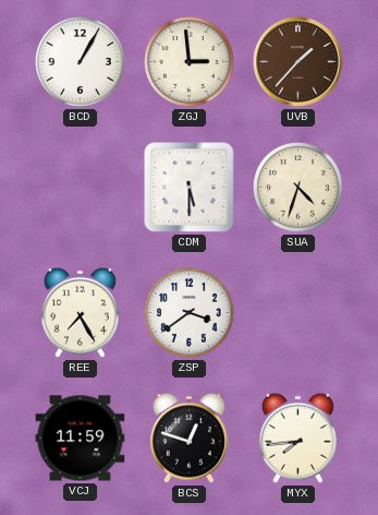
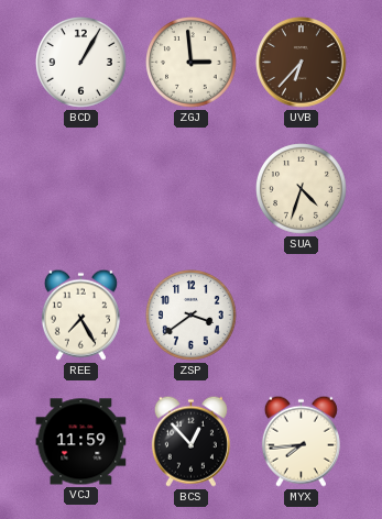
UVB: 1:37 -> 6:37 (302, 63)
CDM: 5:30 -> none (190, 188)
BCS: 12:48 -> 12:53 (190, 441)
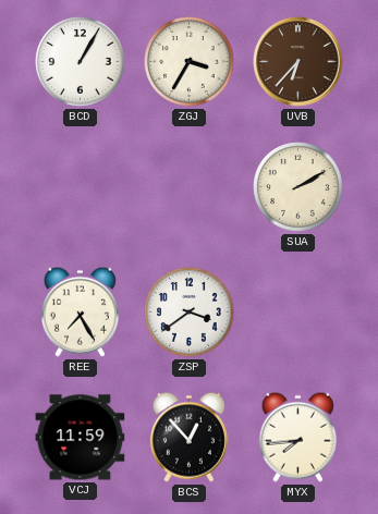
ZGJ: 2:59 -> 3:35 (190, 62)
SUA: 4:33 -> 2:10 (298, 187)
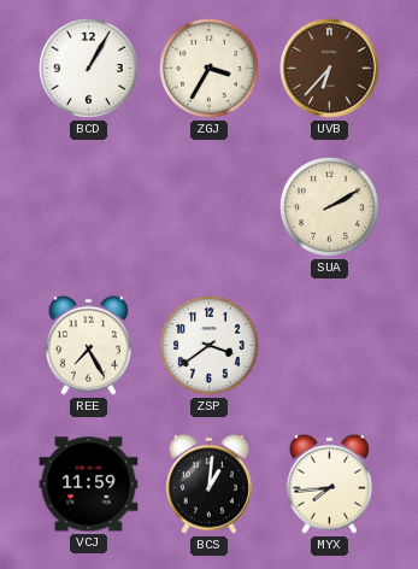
BCS: 12:53 -> 1:01 (208, 483)
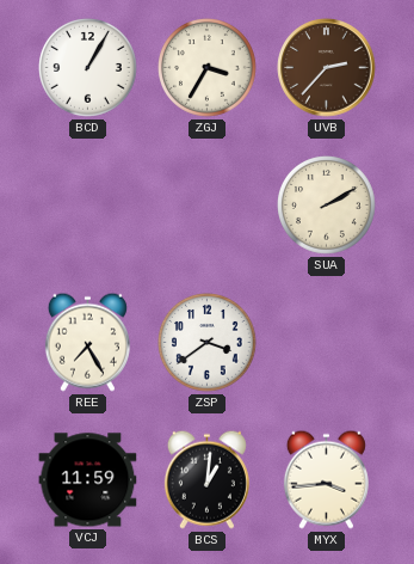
UVB: 6:37 -> 2:37 (327, 68)
MYX: 7:44 -> 3:44 (326, 479)
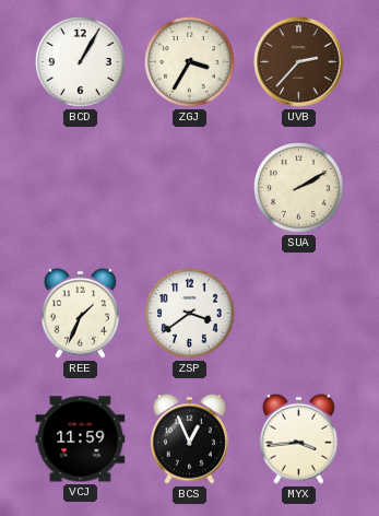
REE: 7:25 -> 1:34 (80, 313)
BCS: 1:01 -> 12:56 (189, 438)
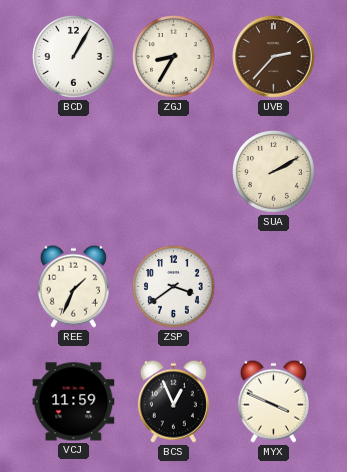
ZGJ: 3:35 -> 8:35 (174, 57)
MYX: 3:44 -> 3:49 (273, 401)
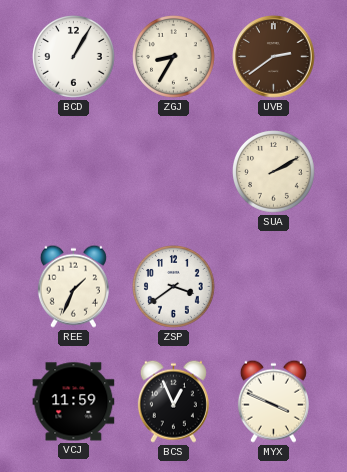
UVB: 2:37 -> 2:39 (274, 57)
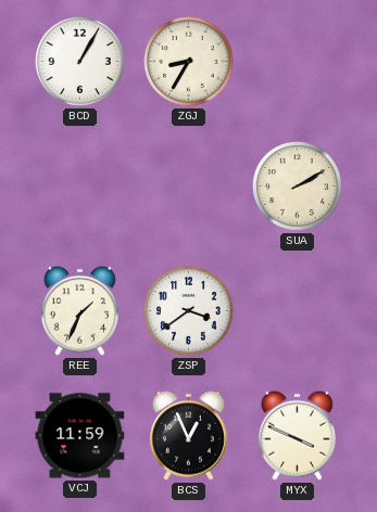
UVB: 2:39 -> none (274, 57)
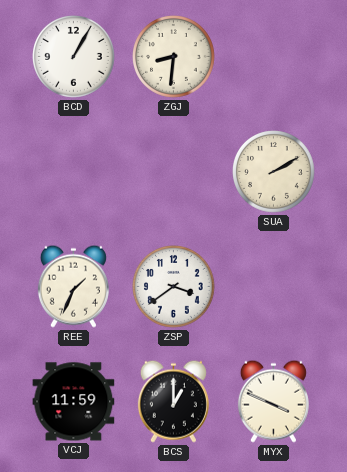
ZGJ: 8:35 -> 8:31 (174, 57)
BCS: 12:56 -> 1:00 (173, 401)
